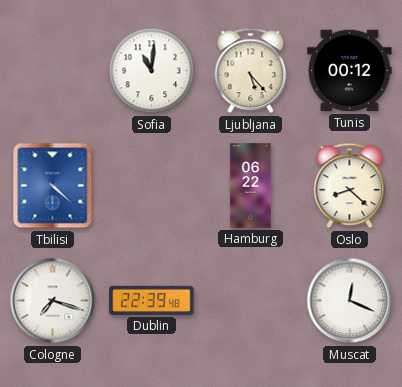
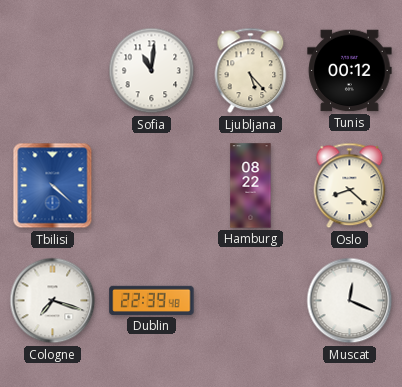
Hamburg: 06:22 -> 08:22 (251, 186)
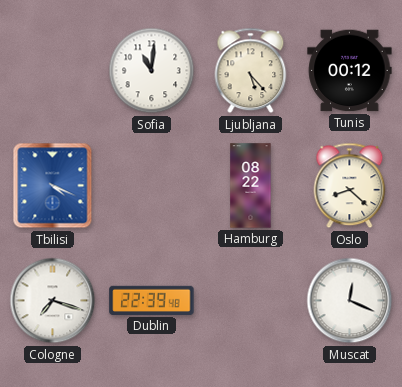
Tbilisi: 4:22 -> 4:19 (53, 186)
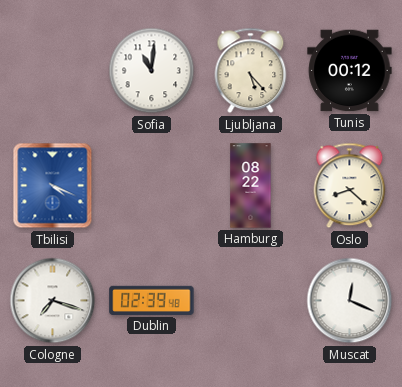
Dublin: 22:39 -> 02:39 (152, 300)
